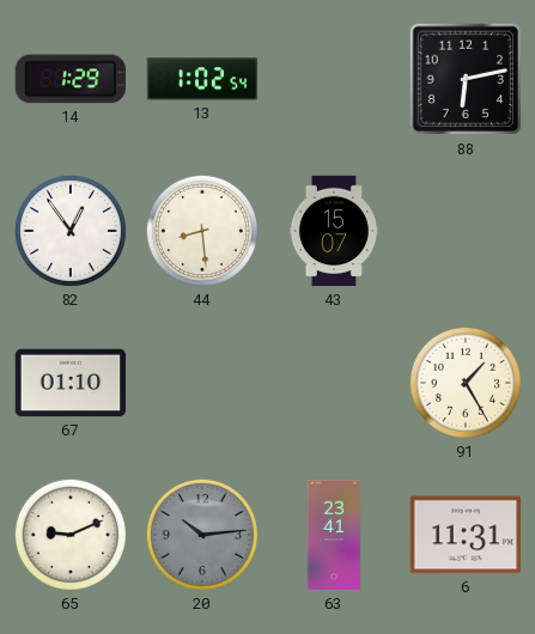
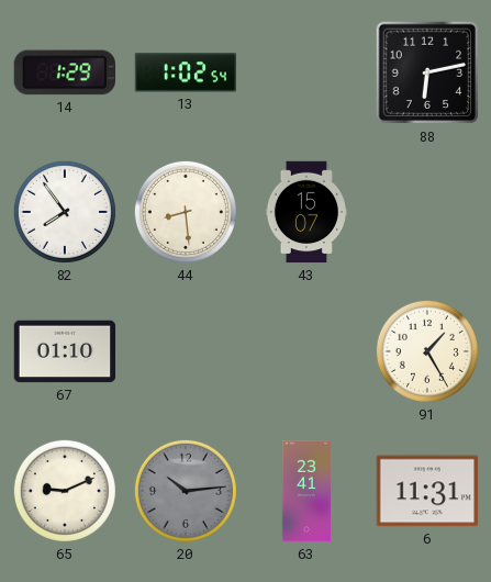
82: 12:54 -> 7:54 (65, 212)
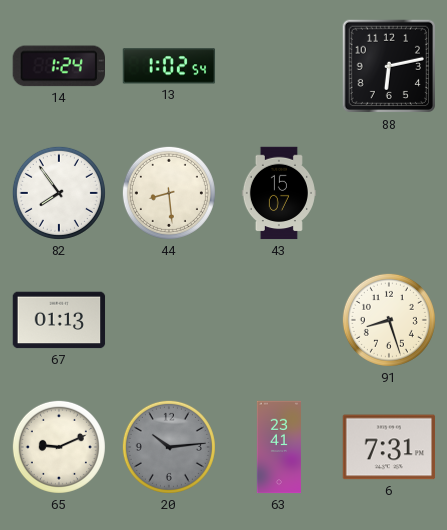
14: 1:29 -> 1:24 (58, 66)
67: 01:10 -> 01:13 (59, 320)
91: 1:25 -> 8:27 (389, 320)
6: 11:31 -> 7:31 (389, 447)
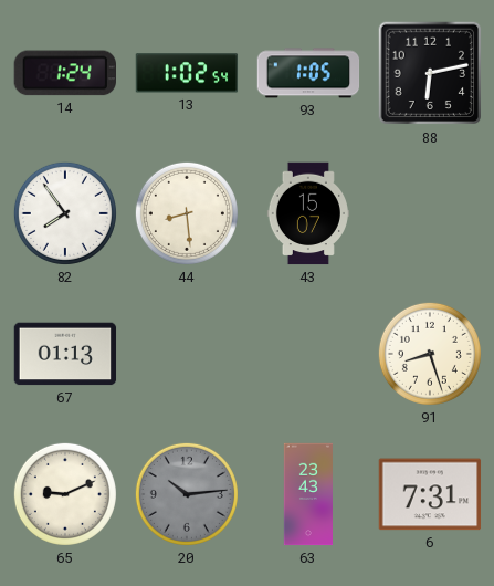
93: none -> 1:05 (308, 73)
63: 23:41 -> 23:43 (307, 494)
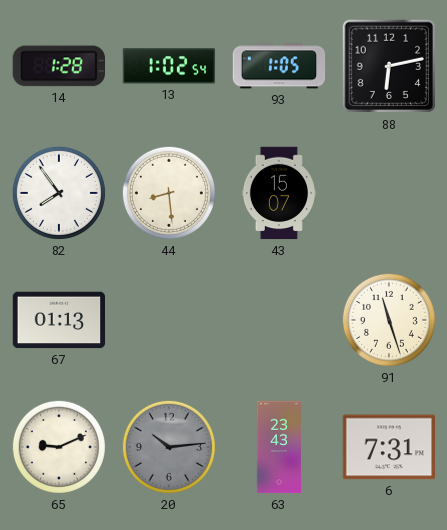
14: 1:24 -> 1:28 (58, 66)
91: 8:27 -> 11:27 (389, 320)
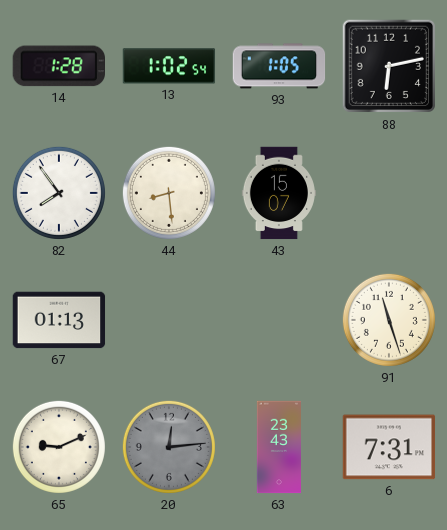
20: 10:14 -> 12:14 (169, 447)
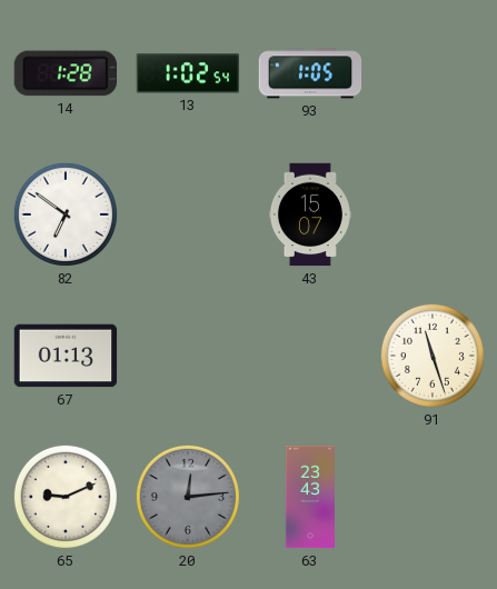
88: 6:13 -> none (389, 66)
82: 7:54 -> 6:51 (66, 214)
44: 8:29 -> none (169, 193)
6: 7:31 -> none (389, 447)
